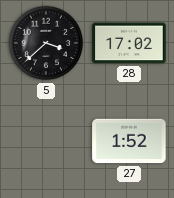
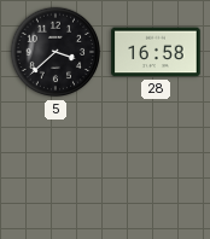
28: 17:02 -> 16:58 (156, 52)
27: 1:52 -> none (129, 141)
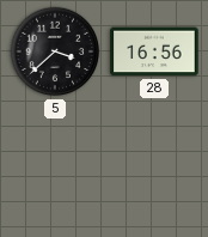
28: 16:58 -> 16:56 (154, 51)
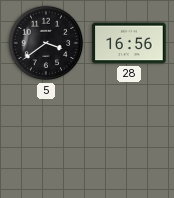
5: 3:38 -> 3:39 (46, 43)
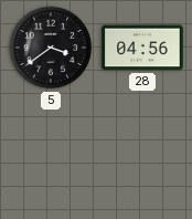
28: 16:56 -> 04:56 (142, 48)
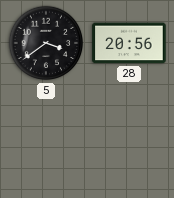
28: 04:56 -> 20:56 (129, 43)
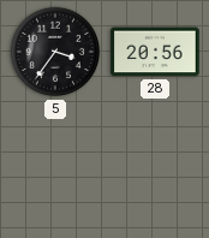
5: 3:39 -> 3:36 (55, 52)
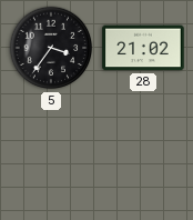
28: 20:56 -> 21:02 (143, 48)
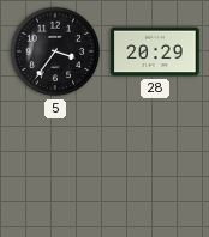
28: 21:02 -> 20:29 (155, 51)
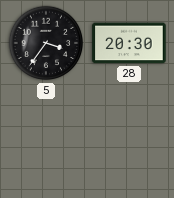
28: 20:29 -> 20:30 (129, 43)
